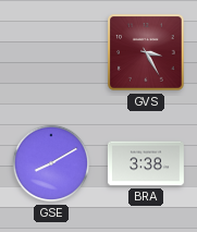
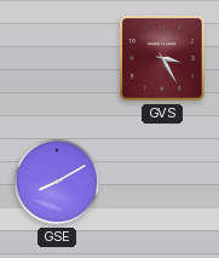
BRA: 3:38 -> none (146, 163)
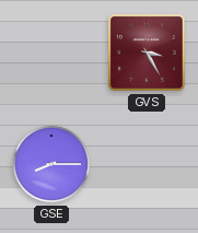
GSE: 8:10 -> 8:15 (51, 164)
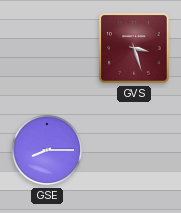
GVS: 3:25 -> 3:27 (134, 48)
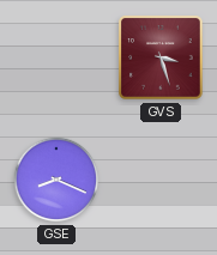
GSE: 8:15 -> 8:19 (56, 180)
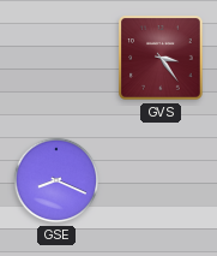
GVS: 3:27 -> 3:24 (161, 58)
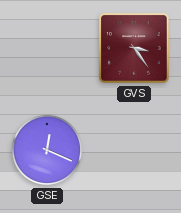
GSE: 8:19 -> 12:19 (47, 150)
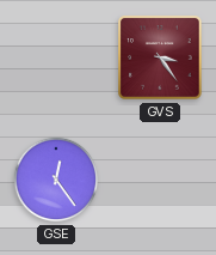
GSE: 12:19 -> 12:24 (56, 180)
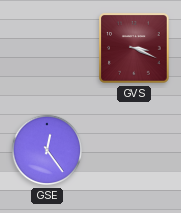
GVS: 3:24 -> 3:19 (134, 48)
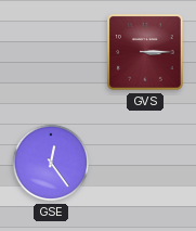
GVS: 3:19 -> 3:15 (145, 52)
